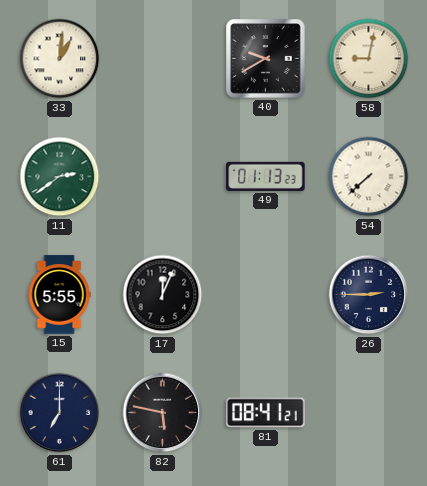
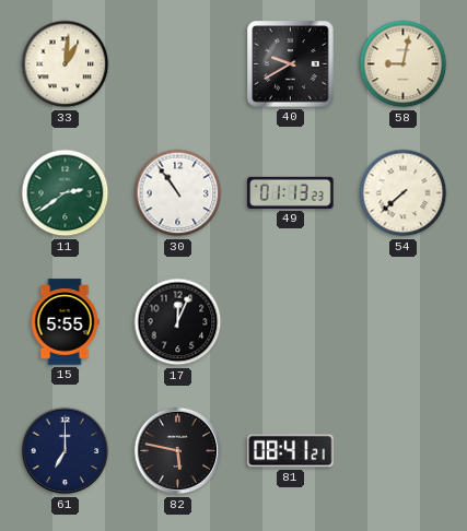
30: none -> 10:54 (178, 193)
26: 2:45 -> none (369, 295)
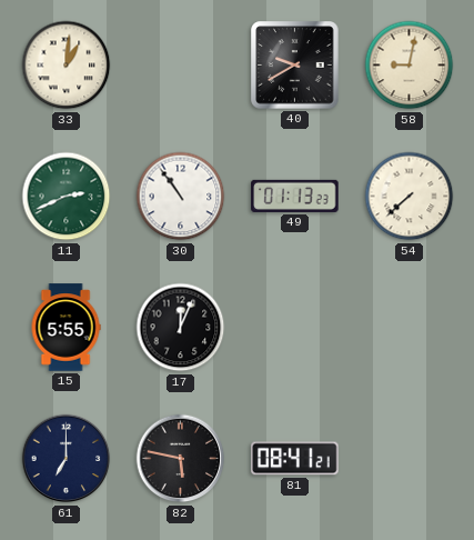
11: 2:39 -> 2:41 (67, 197)
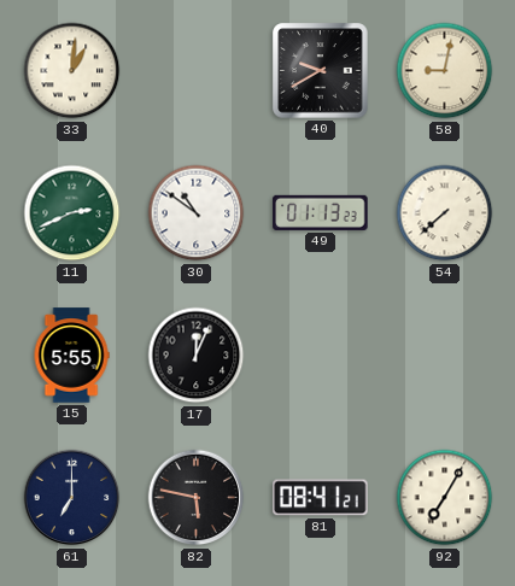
30: 10:54 -> 10:51 (197, 213)
92: none -> 7:05 (445, 498)
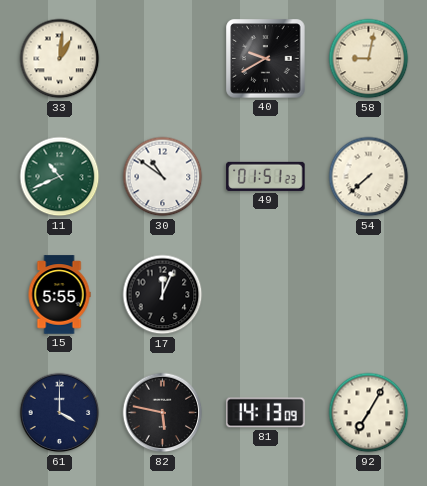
11: 2:41 -> 10:41 (60, 177)
49: 01:13 -> 01:51 (266, 176)
61: 7:00 -> 4:00 (60, 413)
81: 08:41 -> 14:13 (266, 413)
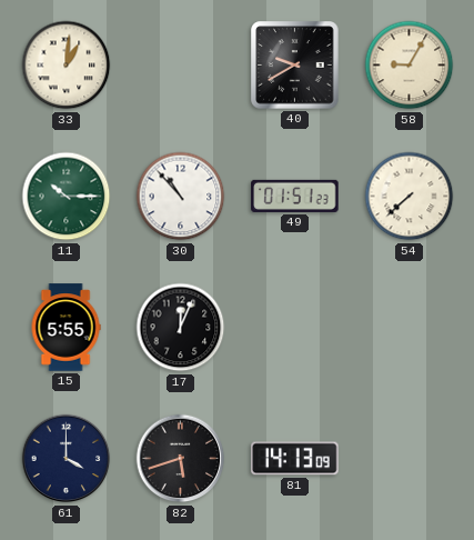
58: 9:02 -> 9:05 (410, 66)
11: 10:41 -> 10:15 (67, 197)
30: 10:51 -> 10:53 (181, 197)
82: 5:47 -> 5:42 (181, 459)
92: 7:05 -> none (369, 413)
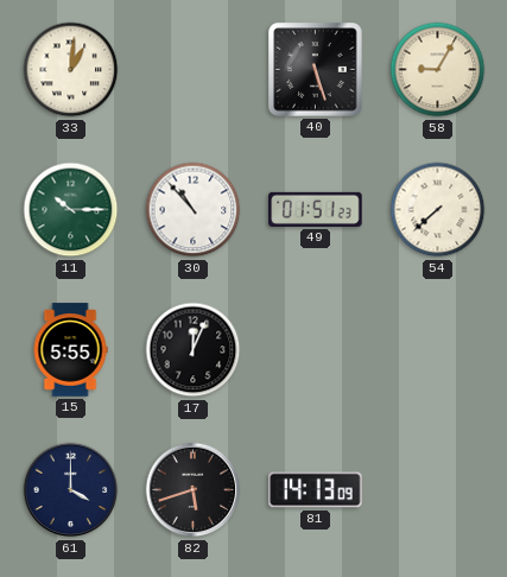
40: 9:40 -> 5:27 (316, 70)
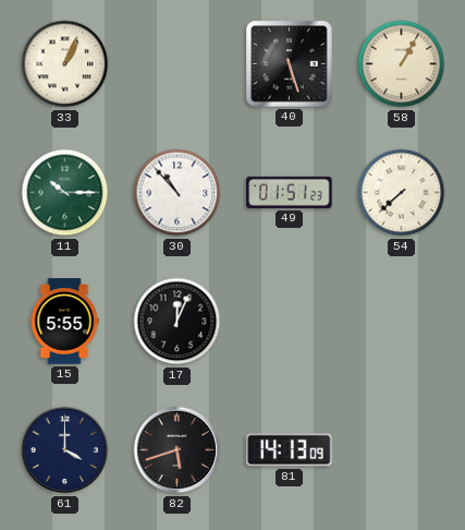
33: 1:01 -> 1:04 (65, 64)
58: 9:05 -> 1:05 (402, 64)
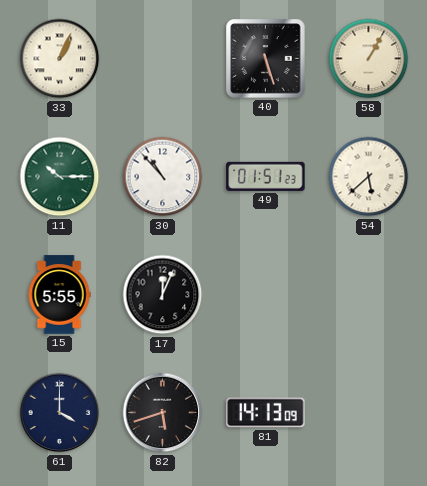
54: 7:38 -> 5:38 (369, 177)
